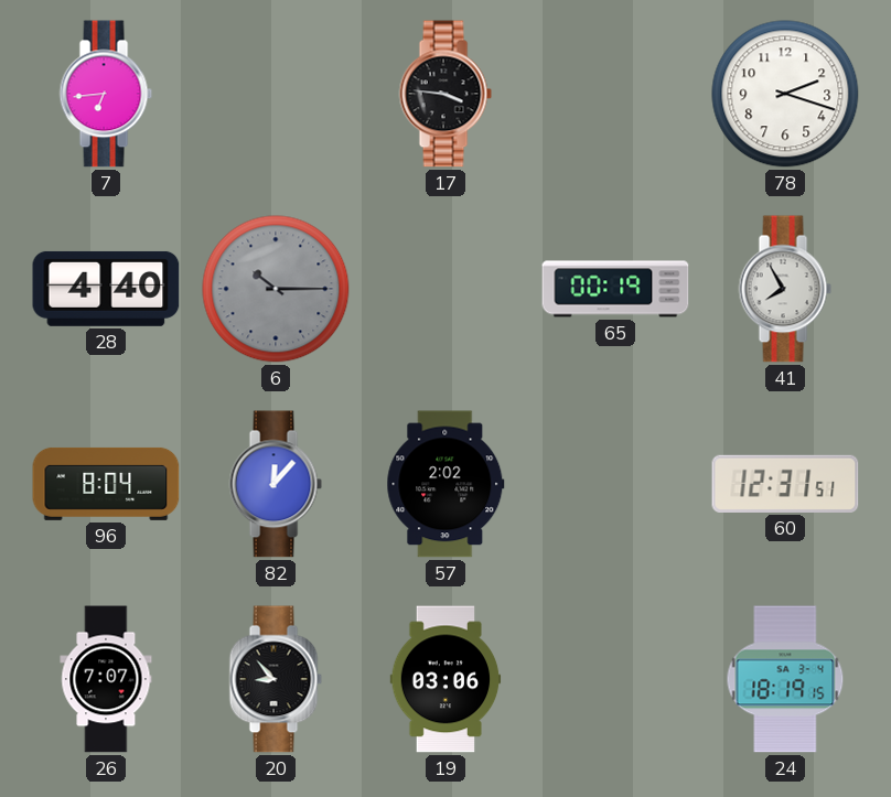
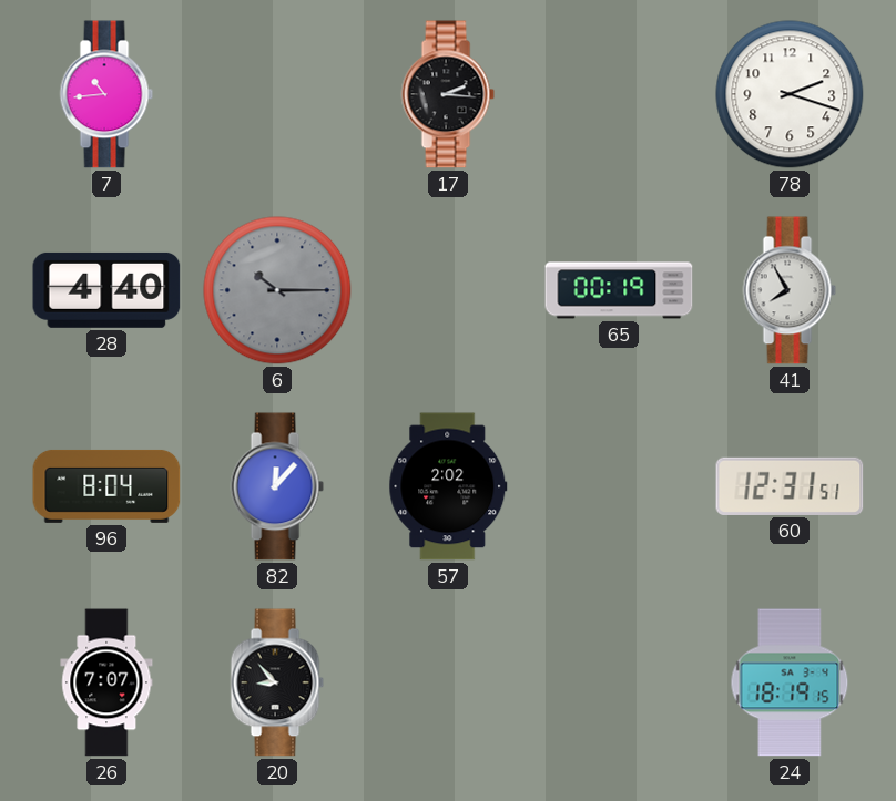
7: 6:44 -> 10:44 (106, 94)
17: 3:46 -> 2:16 (448, 94)
19: 03:06 -> none (445, 679)
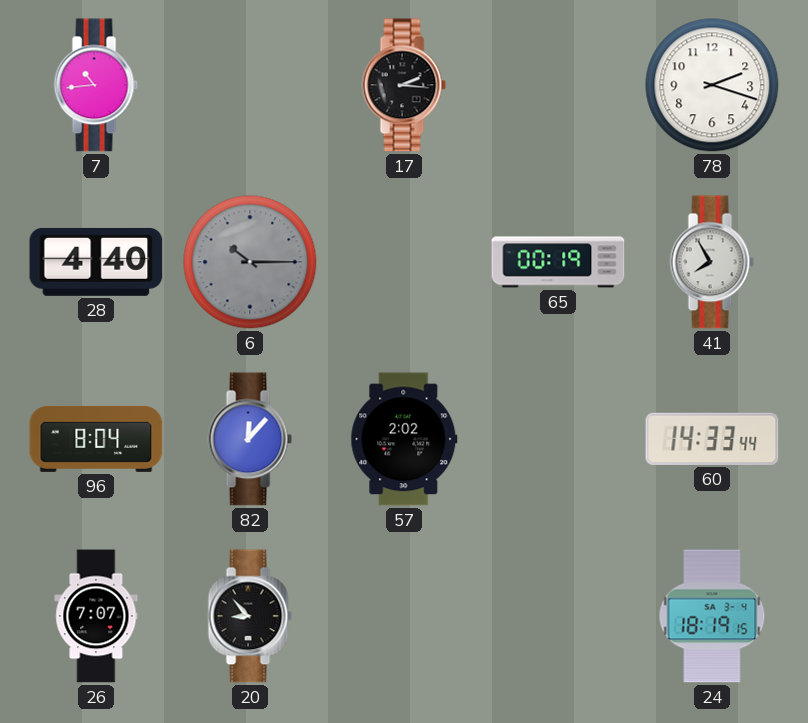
60: 12:31 -> 14:33 (712, 439)
